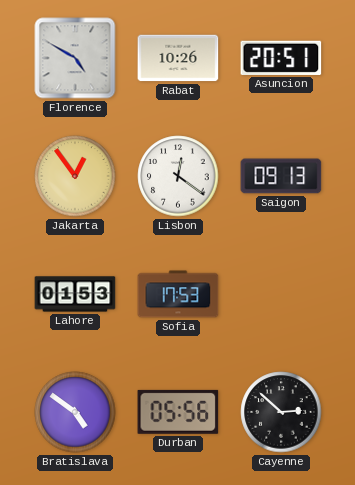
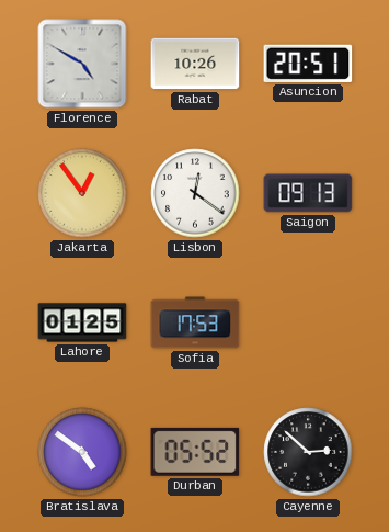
Lahore: 01:53 -> 01:25 (82, 322)
Durban: 05:56 -> 05:52 (195, 452)
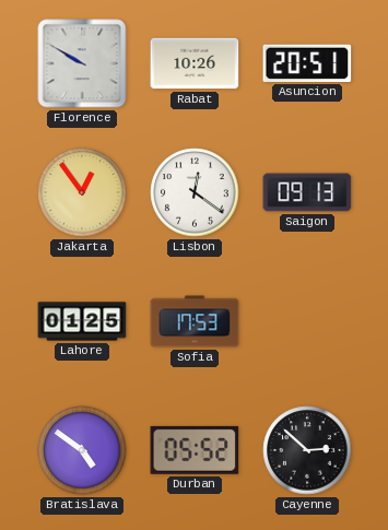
Florence: 4:50 -> 9:50 (82, 63)
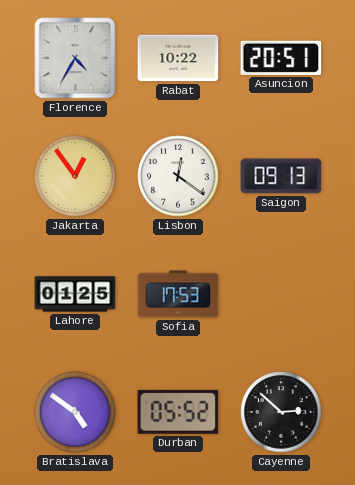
Florence: 9:50 -> 4:35 (75, 58)
Rabat: 10:26 -> 10:22 (178, 58)
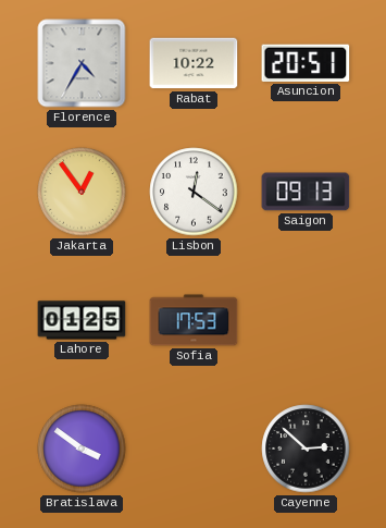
Bratislava: 4:51 -> 3:51 (82, 449)
Durban: 05:52 -> none (178, 412)
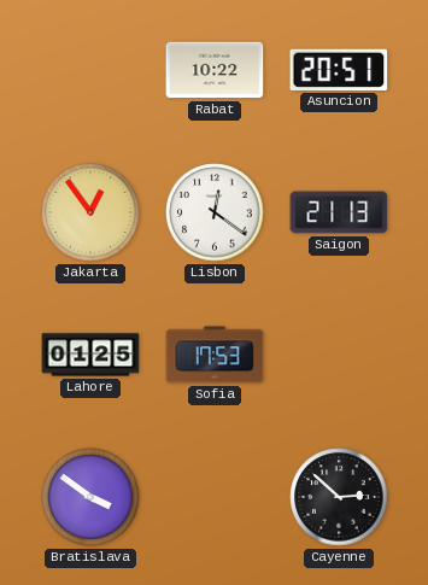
Florence: 4:35 -> none (82, 63)
Saigon: 09:13 -> 21:13 (339, 212)
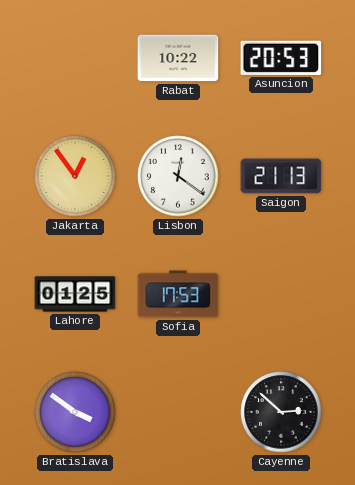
Asuncion: 20:51 -> 20:53 (281, 58)
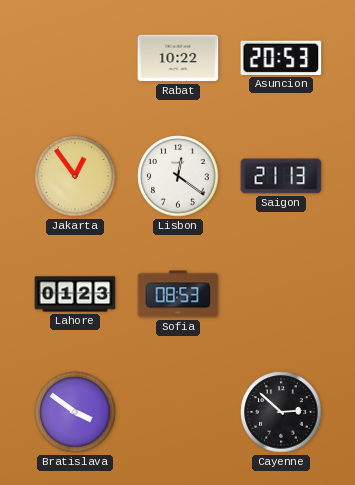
Lahore: 01:25 -> 01:23 (75, 294)
Sofia: 17:53 -> 08:53 (178, 294)
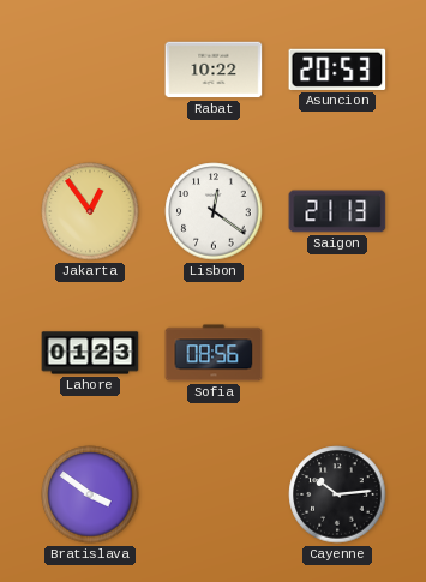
Sofia: 08:53 -> 08:56 (214, 353)
Cayenne: 2:52 -> 10:14 (337, 494)
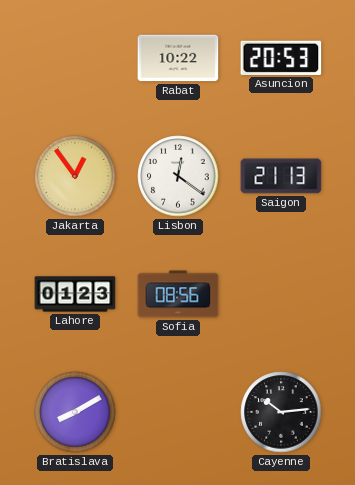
Bratislava: 3:51 -> 8:10 (75, 412)
